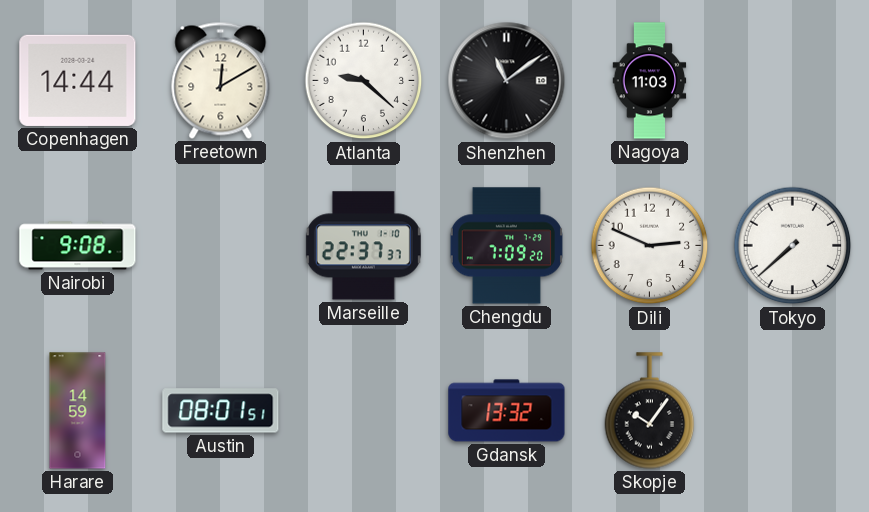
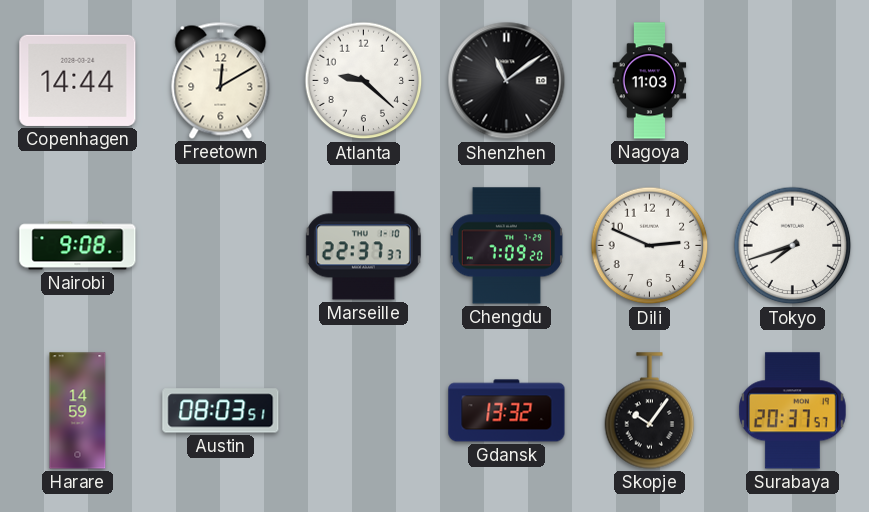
Tokyo: 7:38 -> 7:42 (793, 246)
Austin: 08:01 -> 08:03 (221, 411)
Surabaya: none -> 20:37 (793, 411)
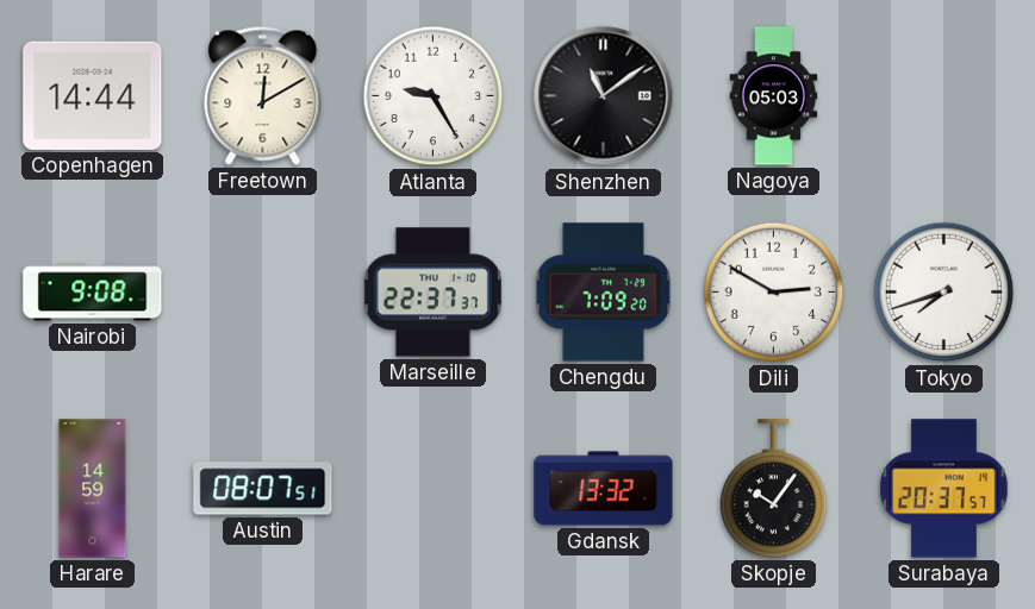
Atlanta: 9:22 -> 9:25 (434, 96)
Nagoya: 11:03 -> 05:03 (774, 96)
Dili: 2:49 -> 2:50 (774, 293)
Austin: 08:03 -> 08:07 (263, 489)
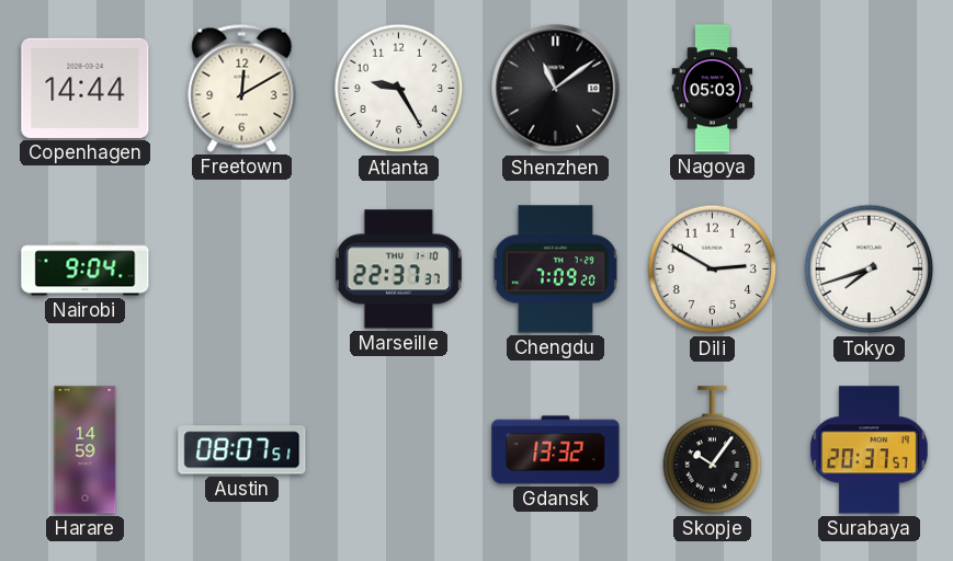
Nairobi: 9:08 -> 9:04 (86, 270)
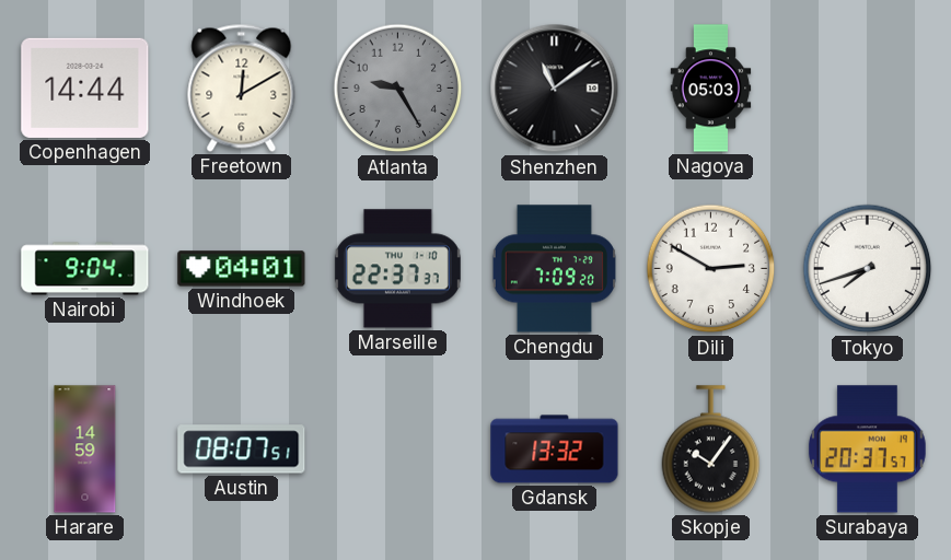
Atlanta dial: white -> grey (398, 89)
Windhoek: none -> 04:01 (242, 269)
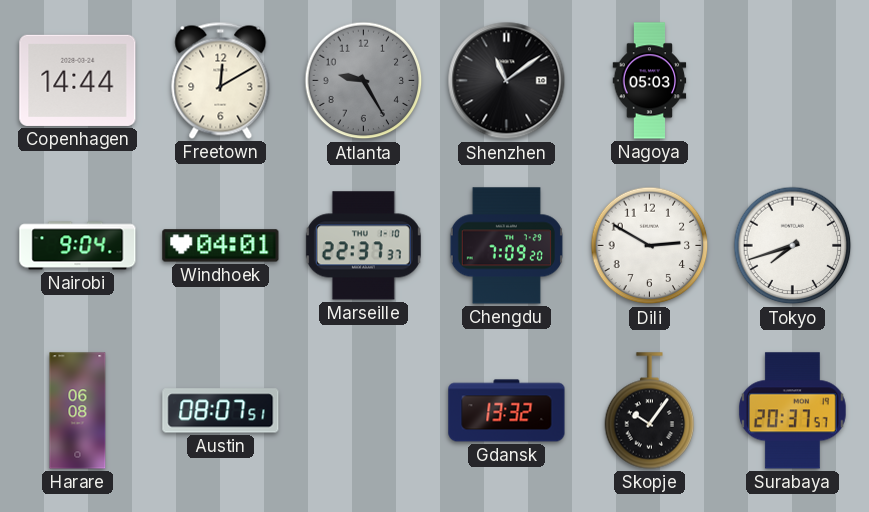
Harare: 14:59 -> 06:08 (78, 411)
